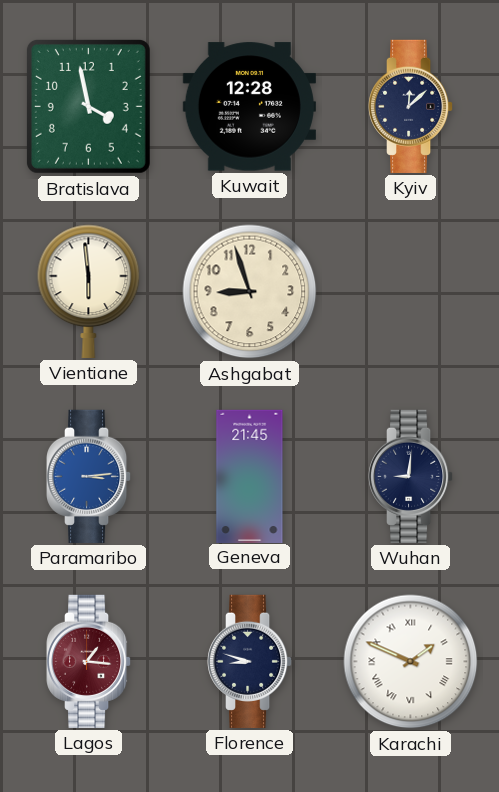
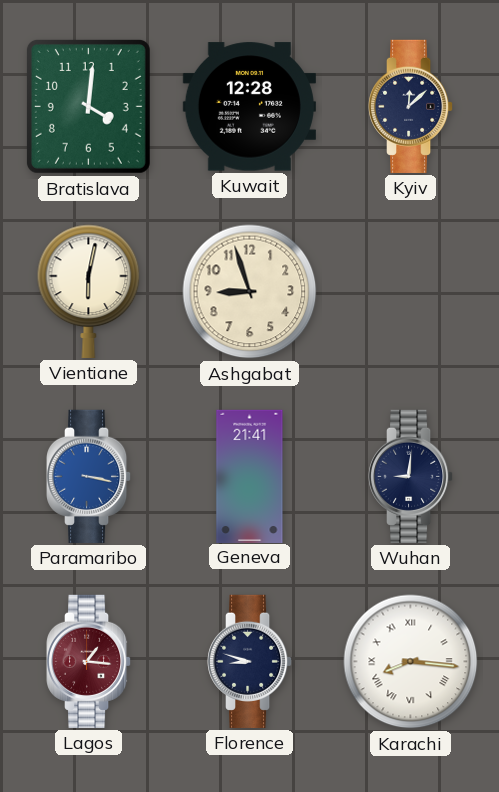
Bratislava: 3:58 -> 4:01 (88, 106)
Vientiane: 5:59 -> 6:02 (89, 291)
Paramaribo: 3:14 -> 3:17 (89, 476)
Geneva: 21:45 -> 21:41 (250, 476)
Karachi: 1:49 -> 8:16 (411, 662)
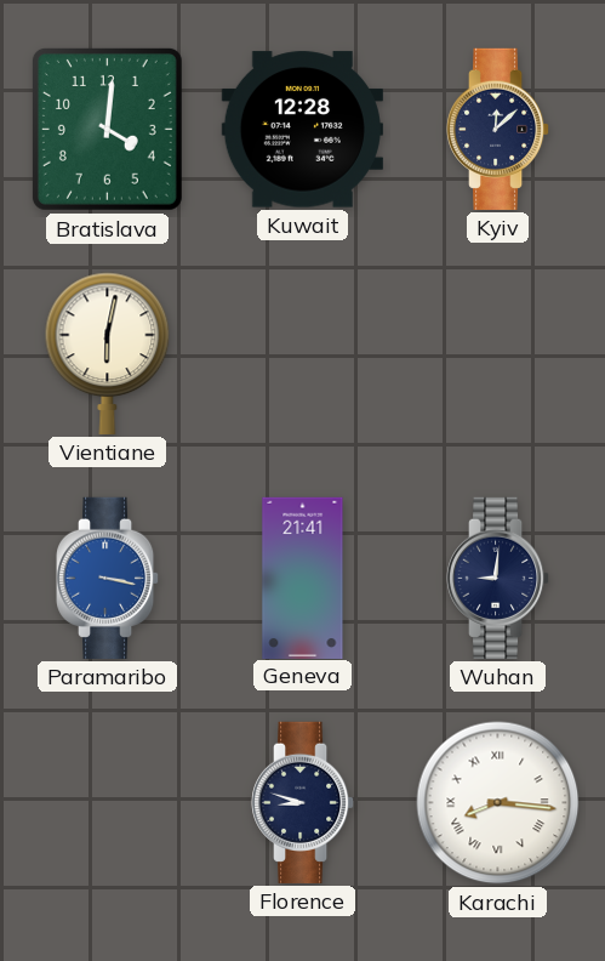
Ashgabat: 8:57 -> none (250, 292)
Lagos: 1:16 -> none (89, 661)
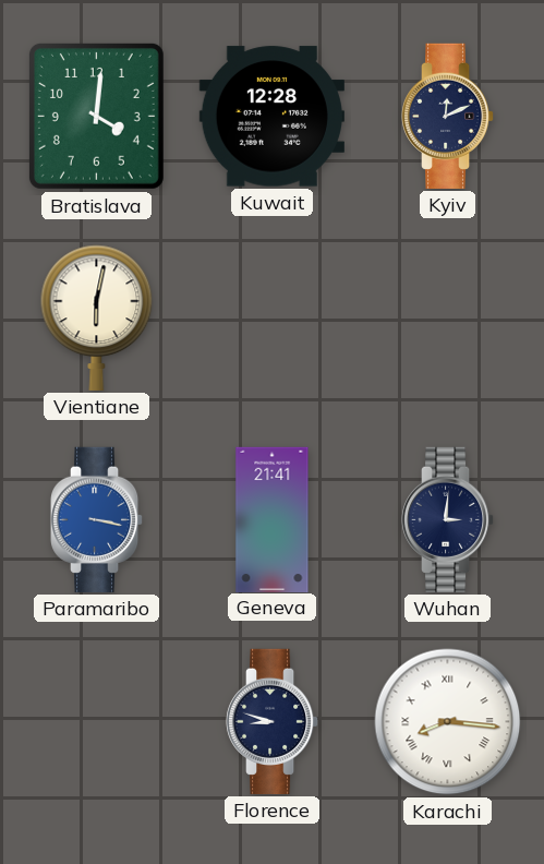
Kyiv: 12:08 -> 12:11 (448, 116)
Wuhan: 9:01 -> 3:01 (448, 519)
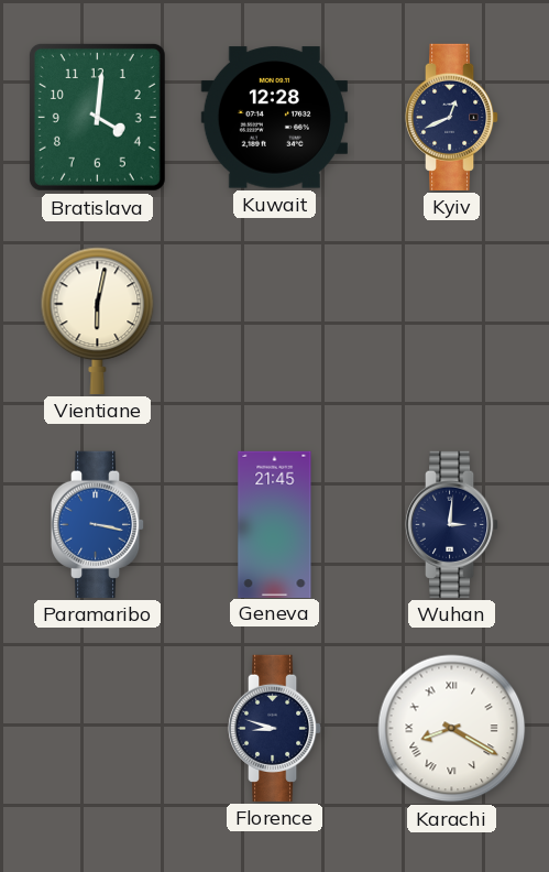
Kyiv: 12:11 -> 12:41 (452, 117)
Geneva: 21:41 -> 21:45 (275, 524)
Karachi: 8:16 -> 8:20 (452, 729)
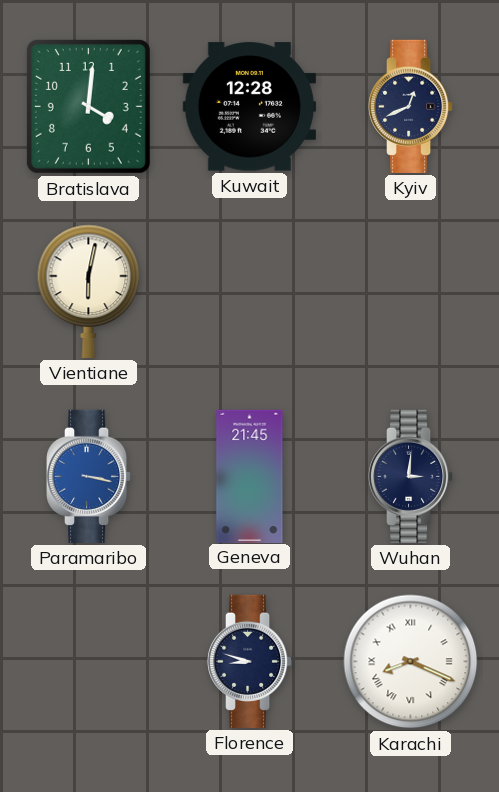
Karachi: 8:20 -> 8:19 (411, 662)
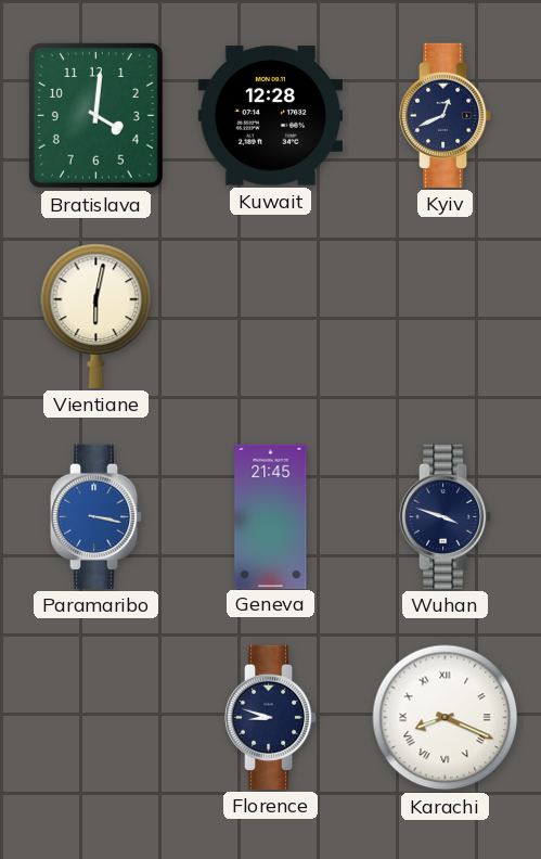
Wuhan: 3:01 -> 3:48 (446, 516)
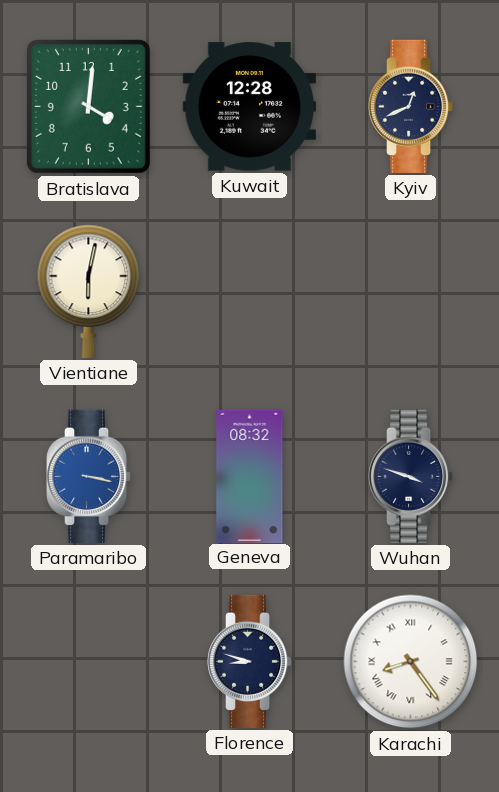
Geneva: 21:45 -> 08:32 (250, 476)
Karachi: 8:19 -> 8:24 (411, 662)
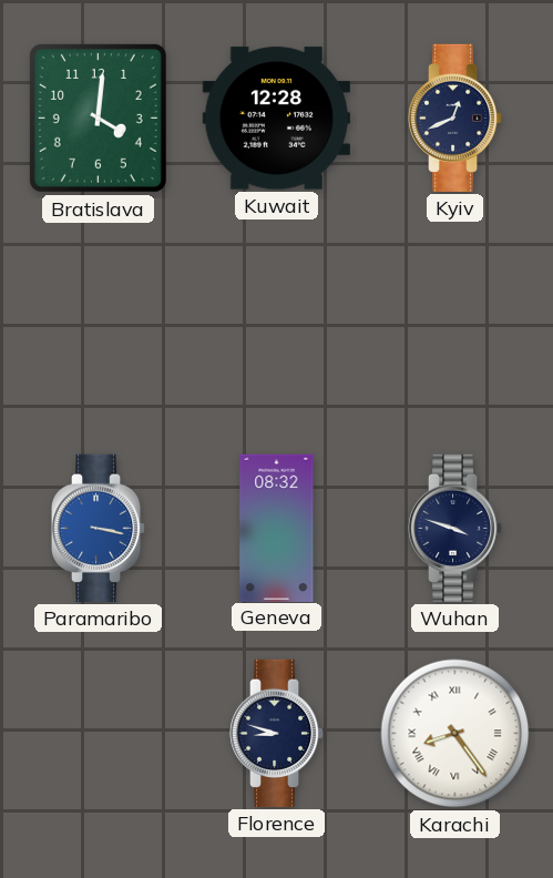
Vientiane: 6:02 -> none (89, 291)
